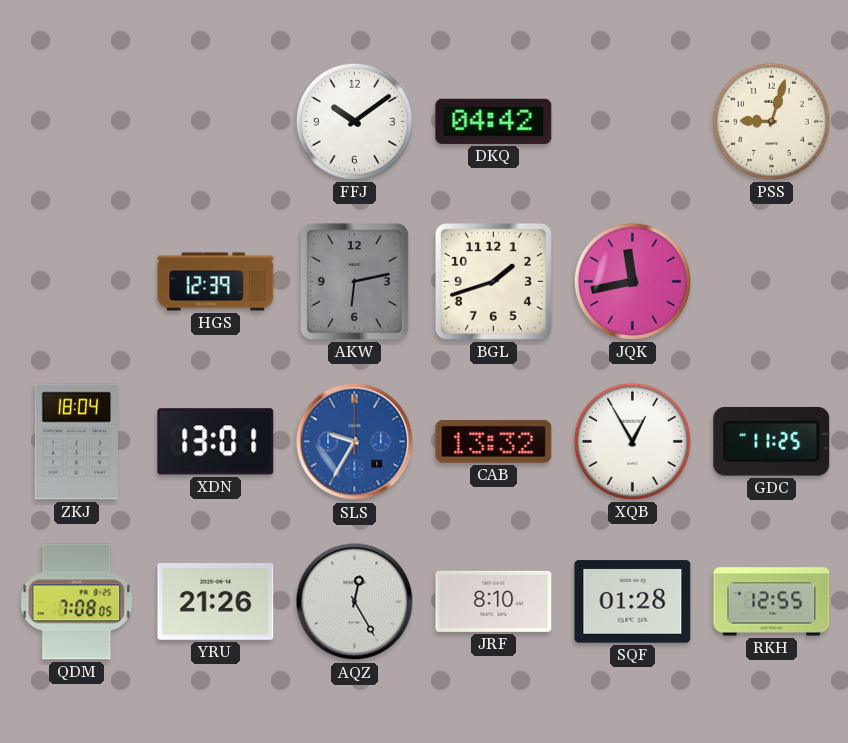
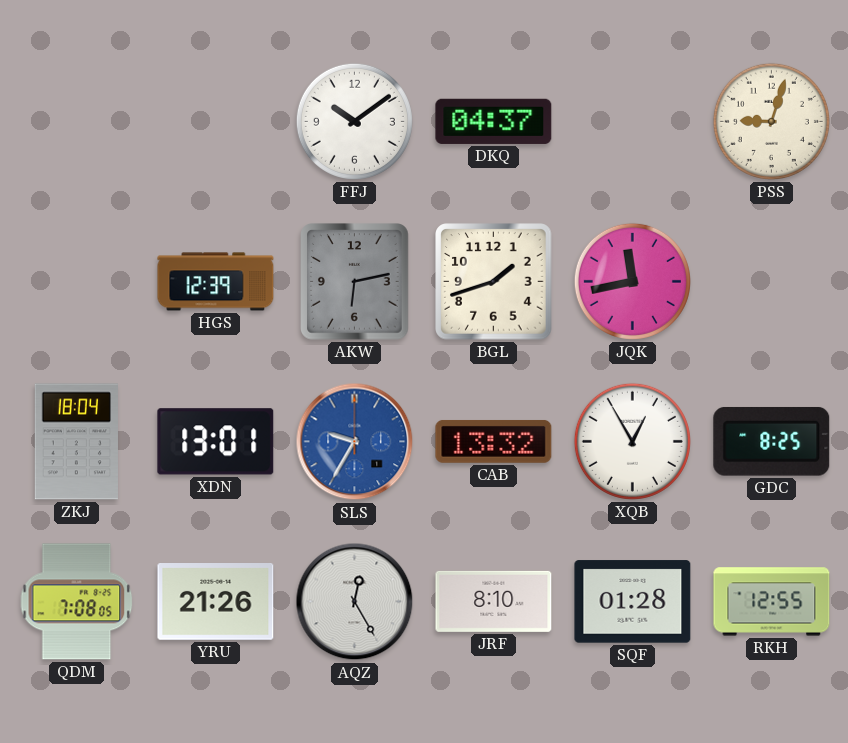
DKQ: 04:42 -> 04:37 (494, 121)
GDC: 11:25 -> 8:25 (772, 441)
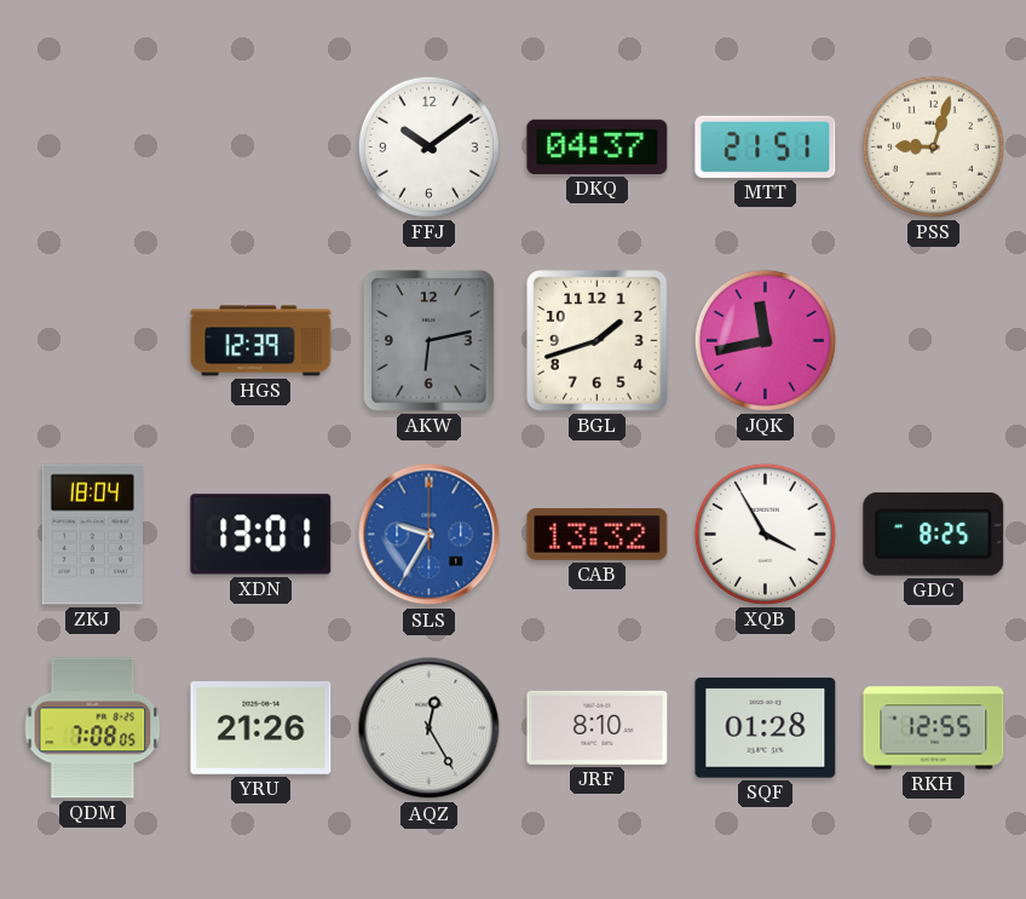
MTT: none -> 21:51 (766, 146)
XQB: 12:55 -> 3:55 (765, 534)
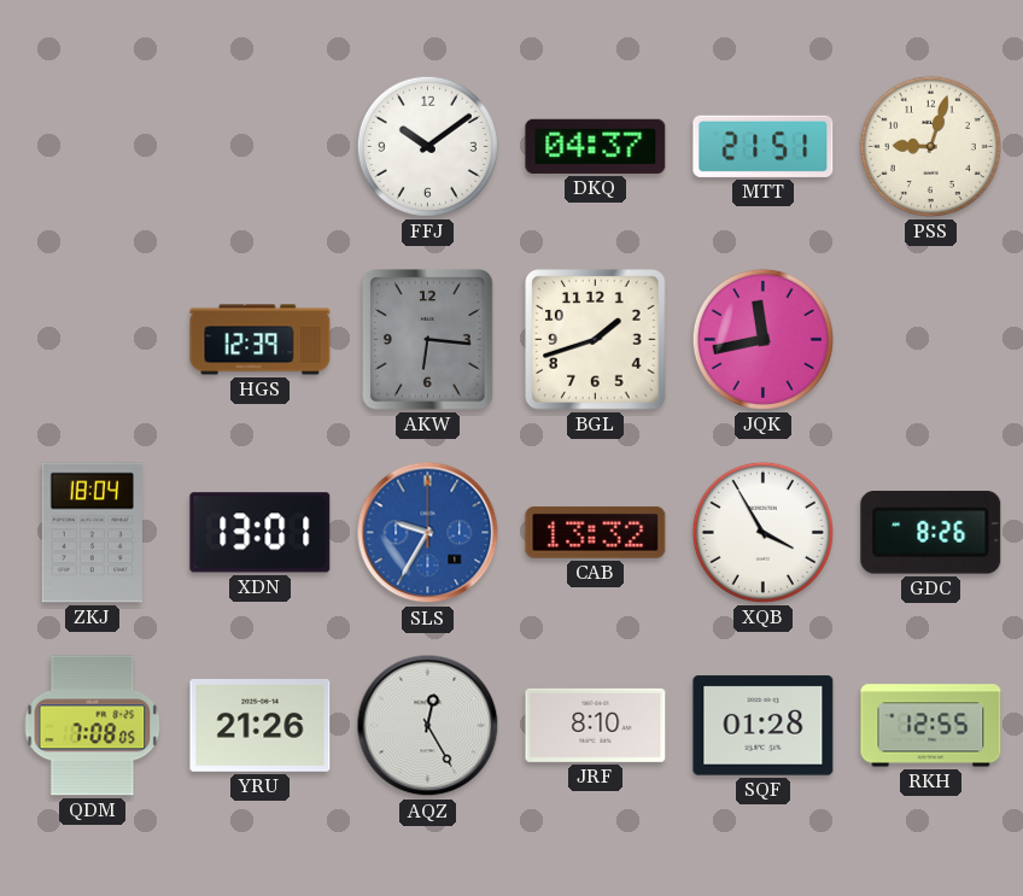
AKW: 6:13 -> 6:16 (428, 340)
GDC: 8:25 -> 8:26 (931, 532)
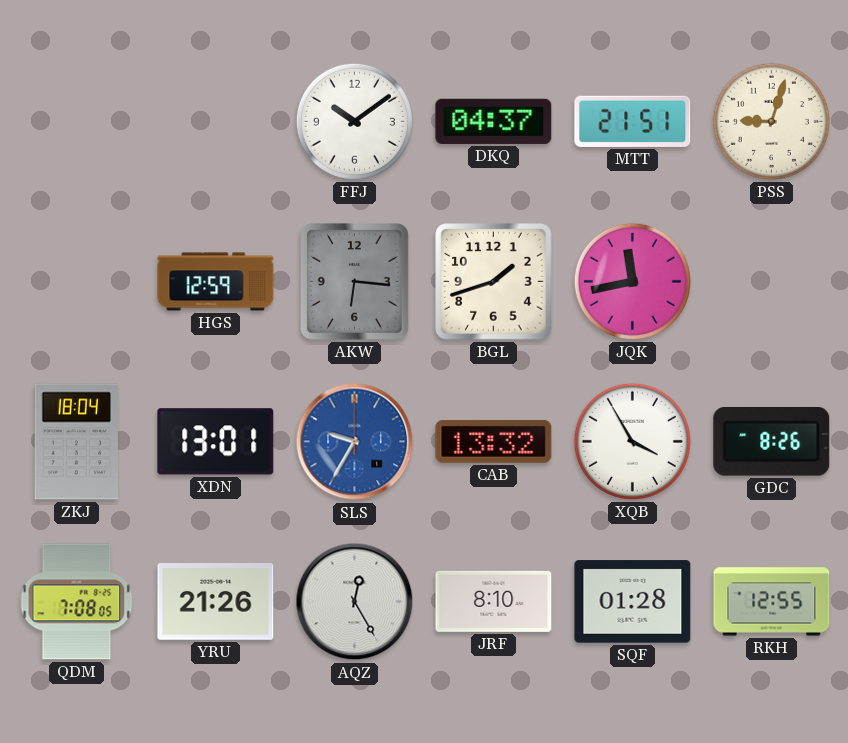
HGS: 12:39 -> 12:59 (216, 282)
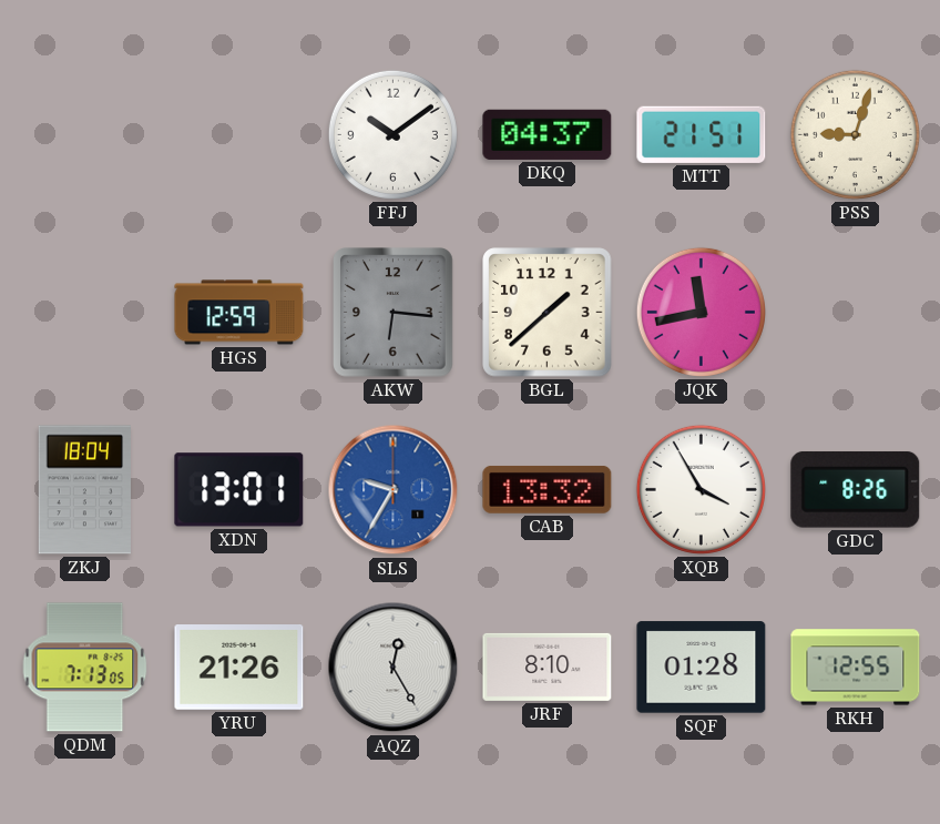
BGL: 1:42 -> 1:38 (548, 313)
QDM: 7:08 -> 7:13 (85, 668)
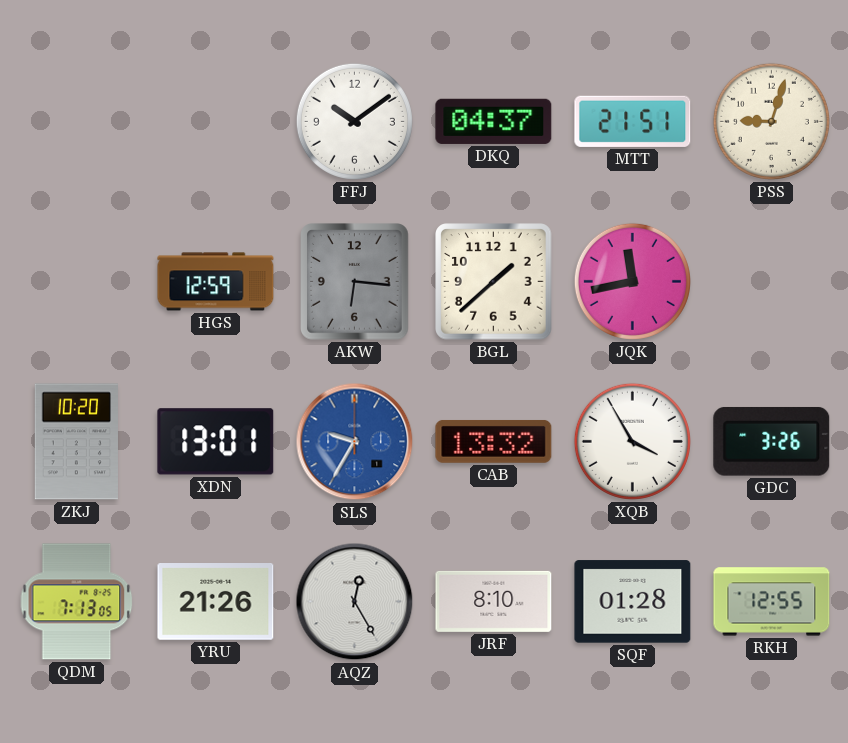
ZKJ: 18:04 -> 10:20 (76, 442)
GDC: 8:26 -> 3:26 (772, 441)
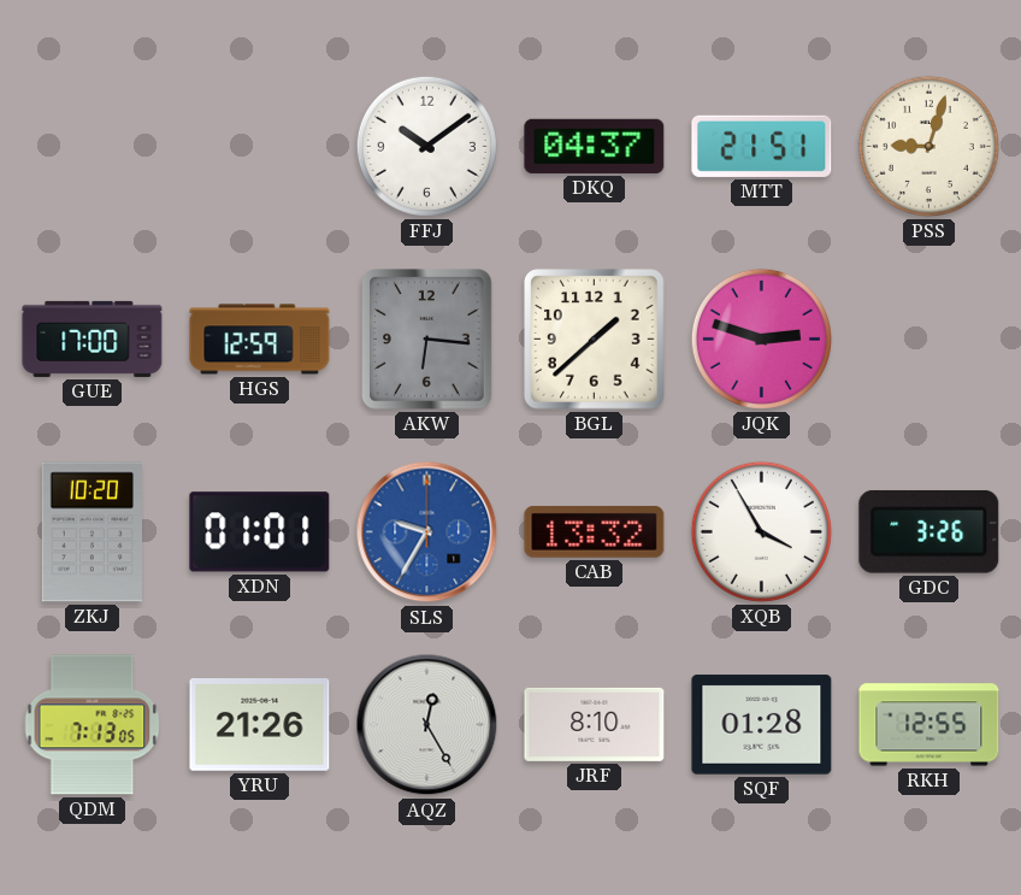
GUE: none -> 17:00 (93, 338)
JQK: 11:43 -> 2:48 (761, 338)
XDN: 13:01 -> 01:01 (260, 532)
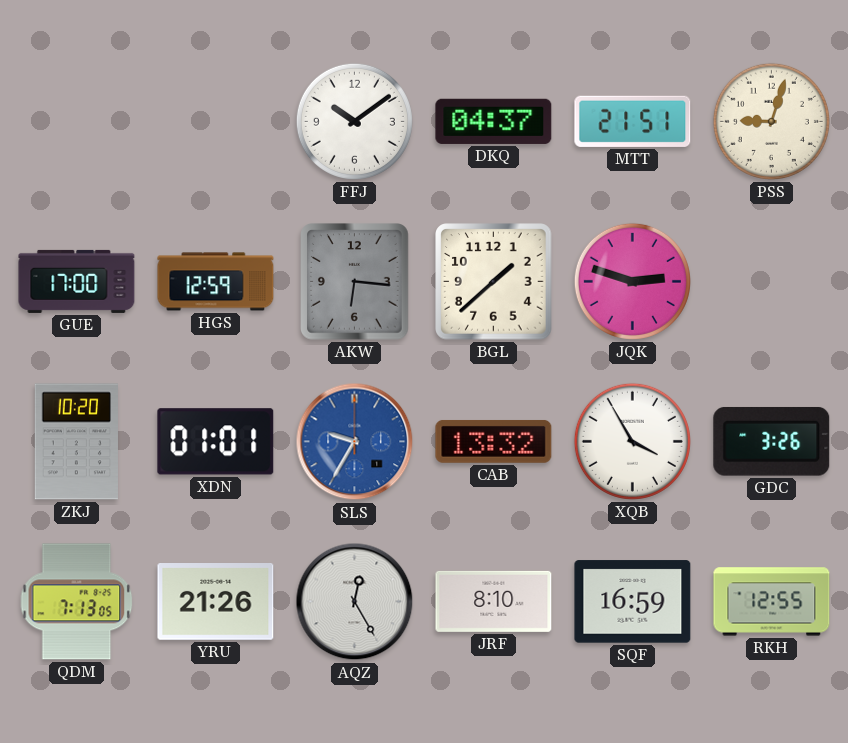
SQF: 01:28 -> 16:59 (633, 602)
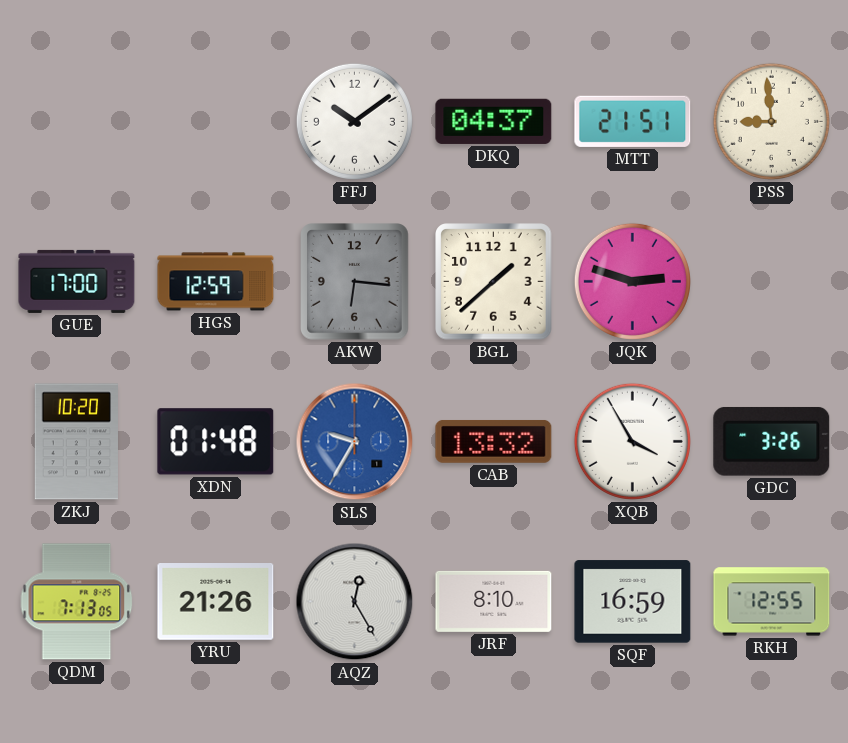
PSS: 9:03 -> 8:59 (771, 121)
XDN: 01:01 -> 01:48 (216, 442)
